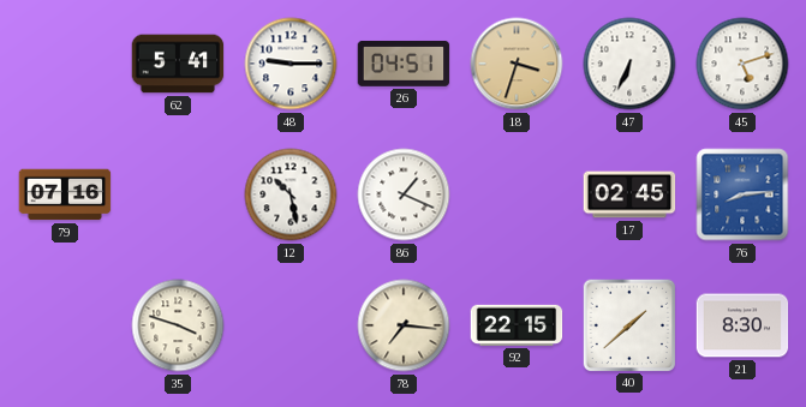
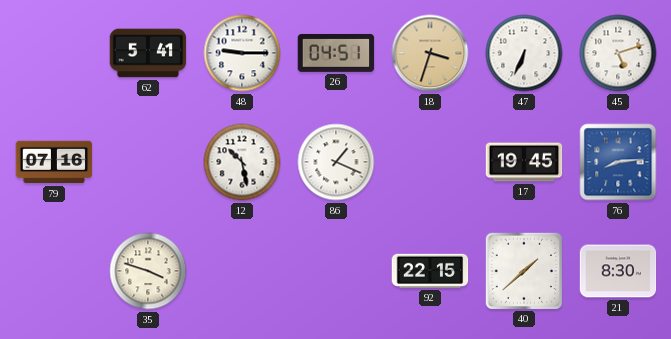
17: 02:45 -> 19:45 (524, 162)
78: 7:16 -> none (404, 325)
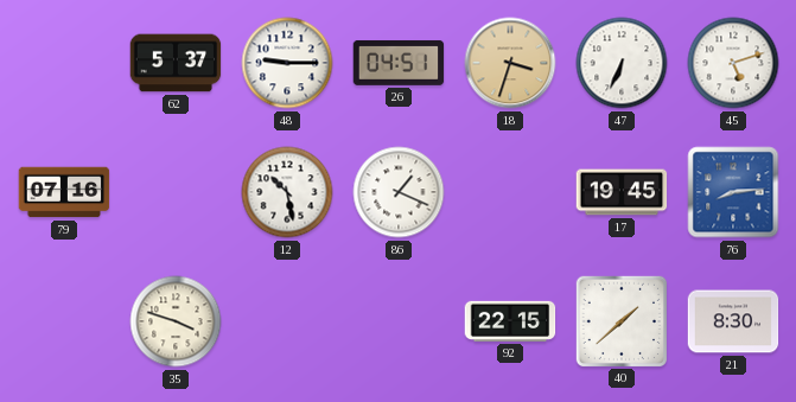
62: 5:41 -> 5:37 (176, 63)
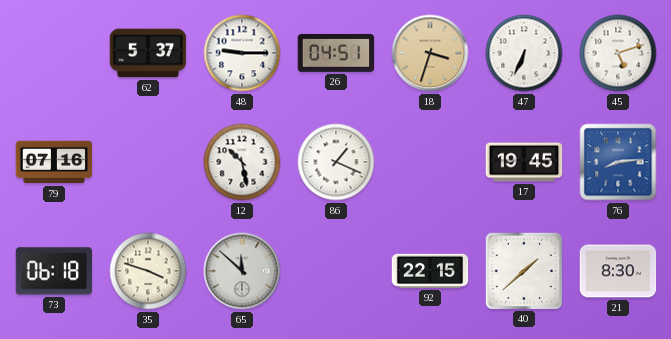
73: none -> 06:18 (54, 271)
65: none -> 11:52 (242, 271)
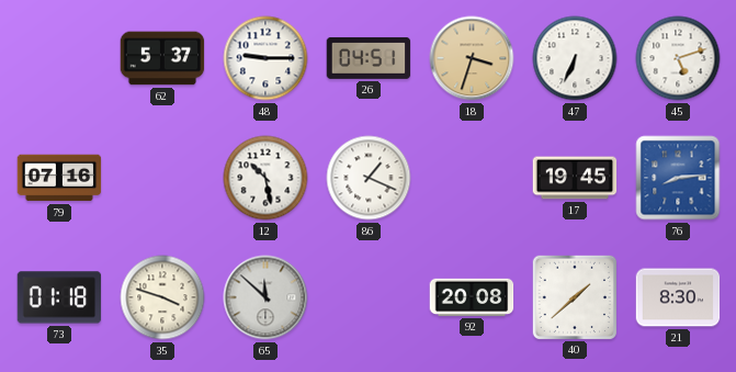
73: 06:18 -> 01:18 (59, 297)
92: 22:15 -> 20:08 (472, 297)
